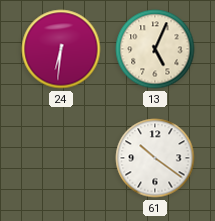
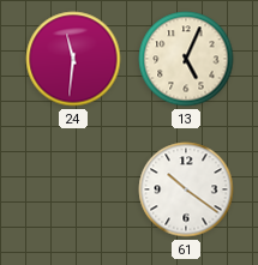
24: 6:31 -> 11:31 (73, 59)
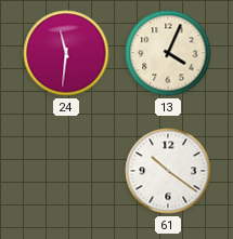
13: 5:04 -> 4:04 (168, 53)
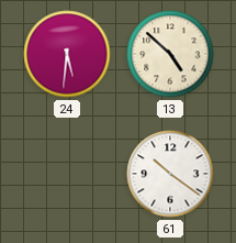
24: 11:31 -> 5:31 (67, 54)
13: 4:04 -> 4:52 (170, 54)
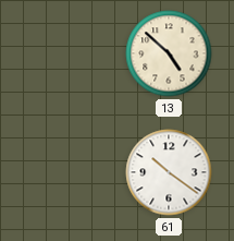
24: 5:31 -> none (67, 54)
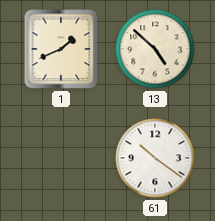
1: none -> 1:41 (61, 49)
